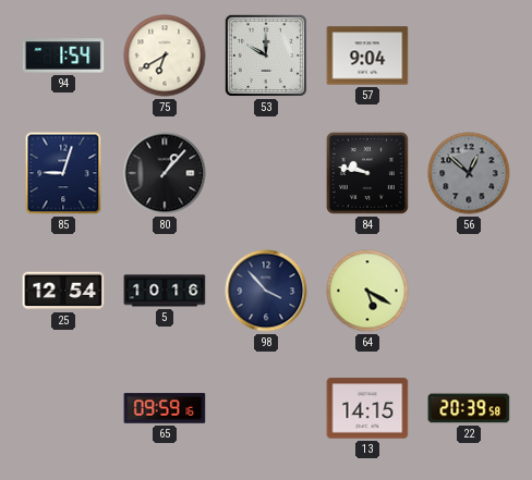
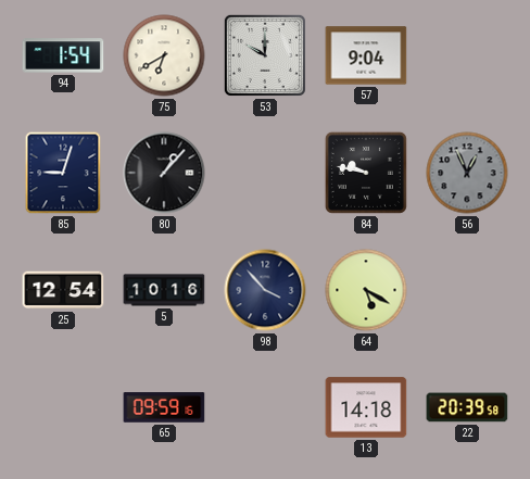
56: 12:52 -> 12:56 (467, 173)
13: 14:15 -> 14:18 (366, 407)
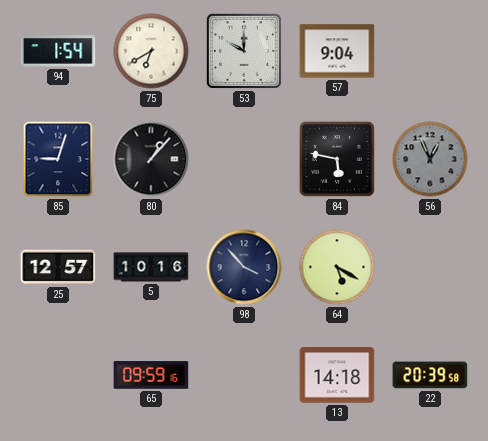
84: 9:47 -> 5:47 (337, 159)
25: 12:54 -> 12:57 (58, 267)
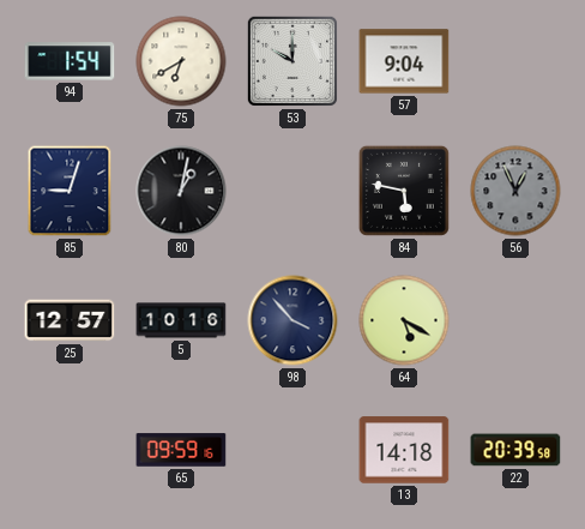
80: 1:07 -> 1:02 (181, 191)
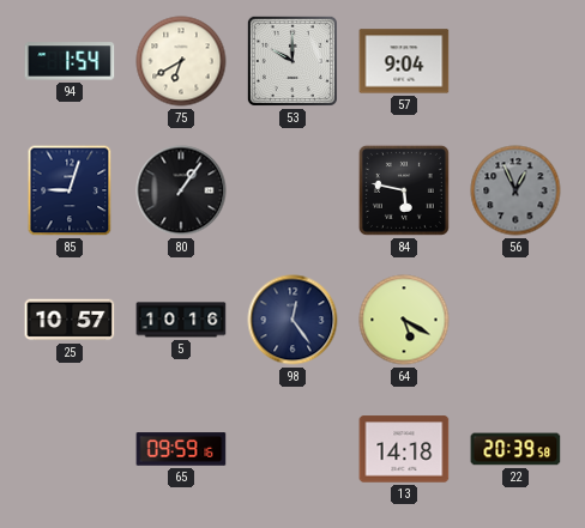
80: 1:02 -> 1:06 (181, 190)
25: 12:57 -> 10:57 (70, 320)
98: 3:53 -> 12:24 (292, 320)
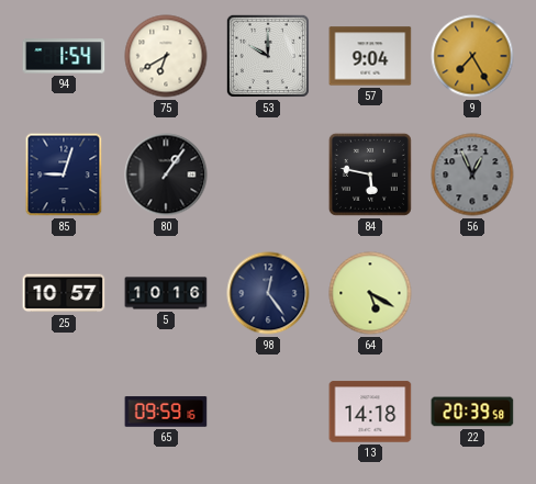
9: none -> 7:25 (472, 56)
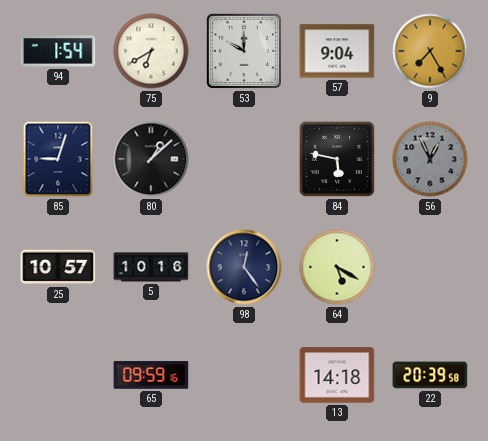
80: 1:06 -> 1:08 (151, 159)
